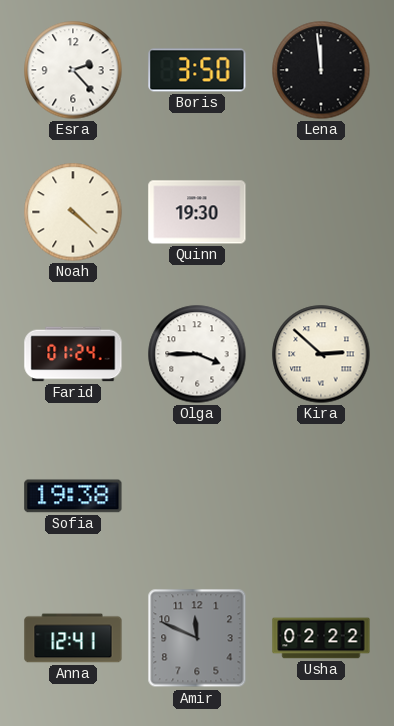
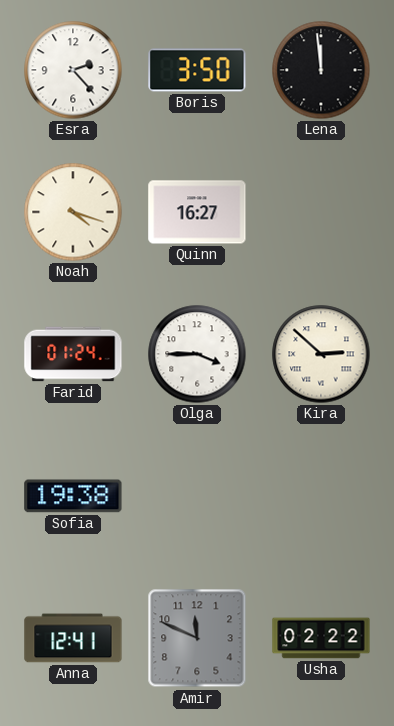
Noah: 4:22 -> 4:18 (73, 212)
Quinn: 19:30 -> 16:27 (197, 212)
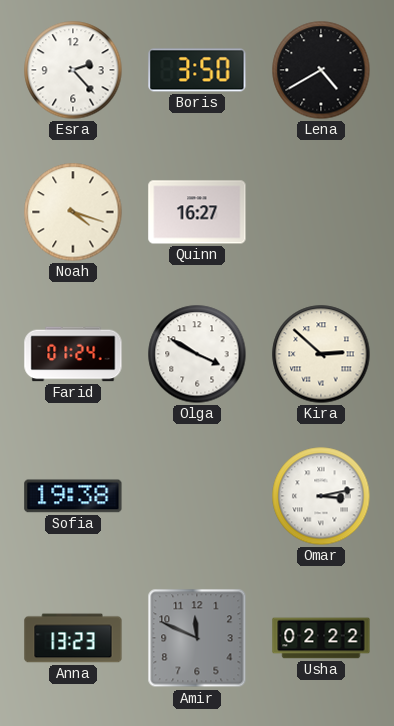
Lena: 11:59 -> 4:40 (321, 70)
Olga: 3:45 -> 3:50 (197, 354)
Omar: none -> 3:13 (321, 496)
Anna: 12:41 -> 13:23 (73, 638)
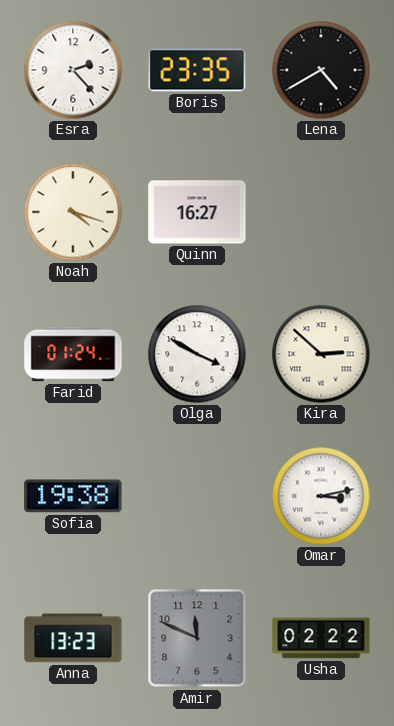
Boris: 3:50 -> 23:35 (197, 70)
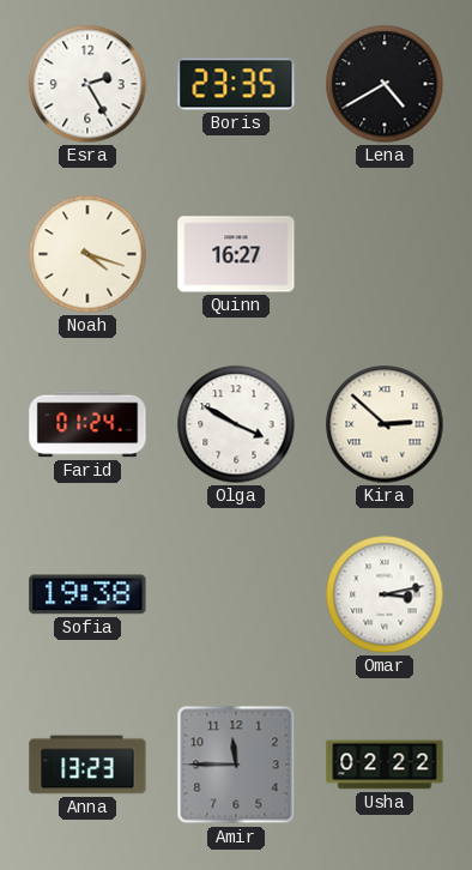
Esra: 2:23 -> 2:25 (87, 84)
Amir: 11:49 -> 11:45 (236, 765)
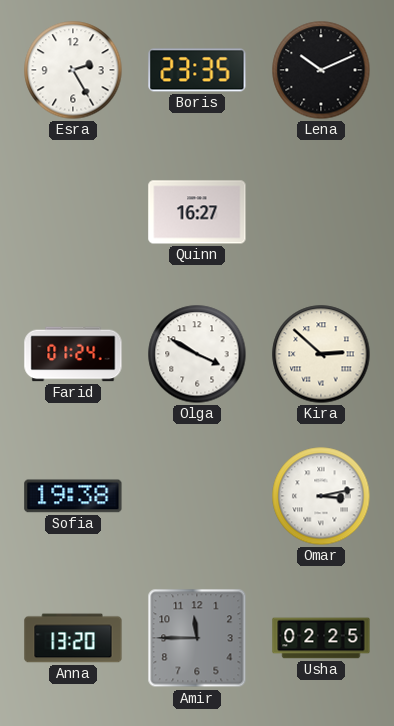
Lena: 4:40 -> 10:11 (321, 70)
Noah: 4:18 -> none (87, 254)
Anna: 13:23 -> 13:20 (73, 638)
Usha: 02:22 -> 02:25 (321, 638)
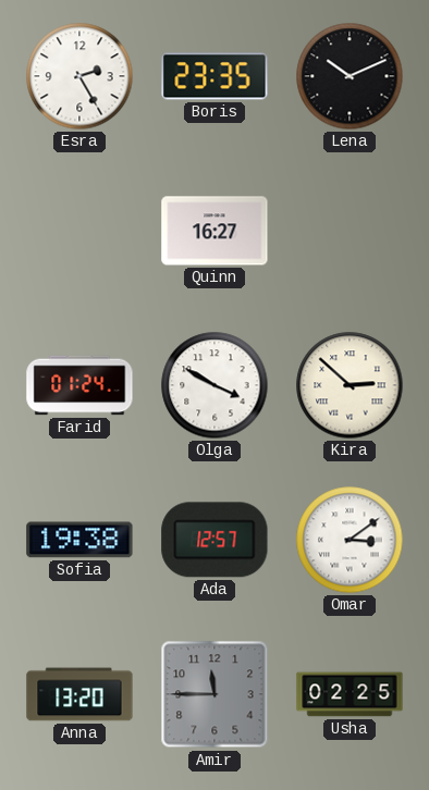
Ada: none -> 12:57 (214, 540)
Omar: 3:13 -> 3:09 (350, 540)
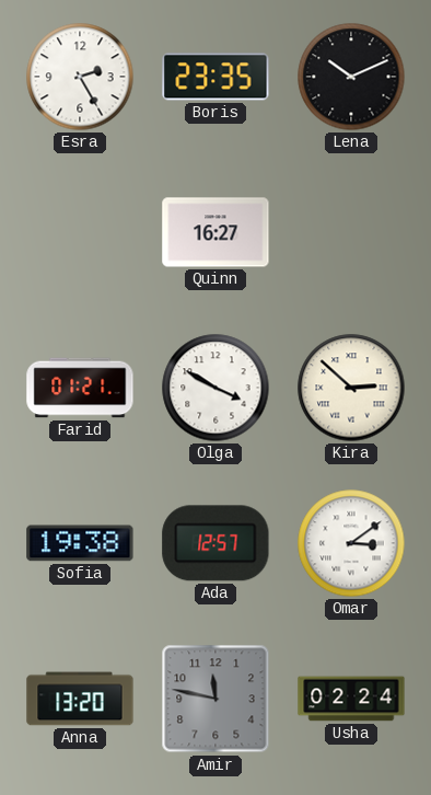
Farid: 01:24 -> 01:21 (80, 388)
Amir: 11:45 -> 11:47 (215, 699)
Usha: 02:25 -> 02:24 (351, 699)
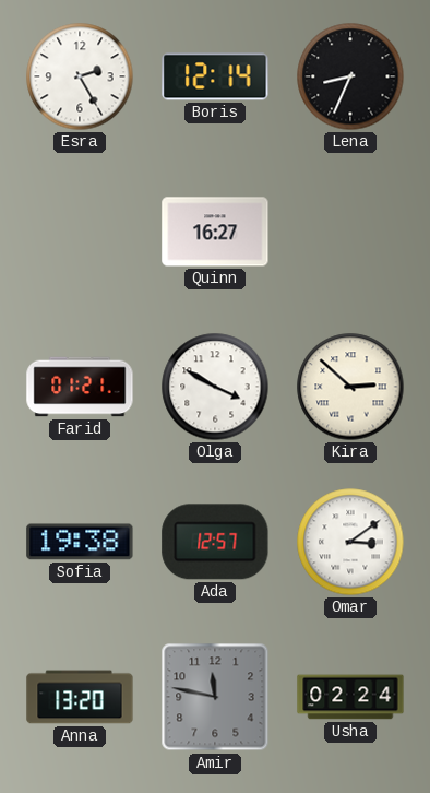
Boris: 23:35 -> 12:14 (215, 76)
Lena: 10:11 -> 8:34 (350, 76)
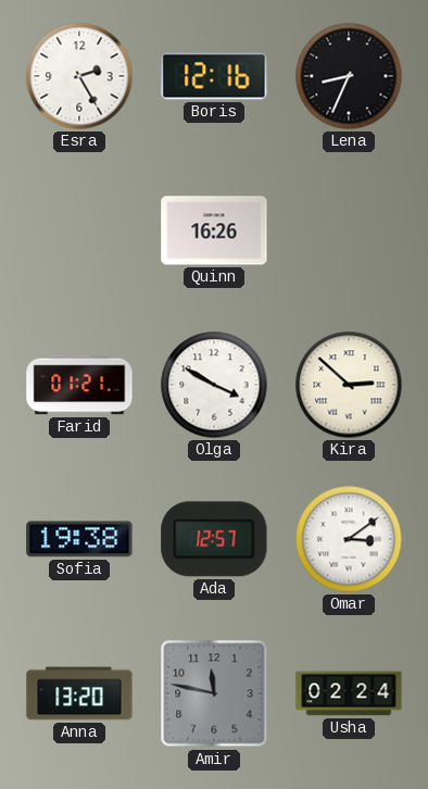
Boris: 12:14 -> 12:16 (214, 76)
Quinn: 16:27 -> 16:26 (214, 230)
